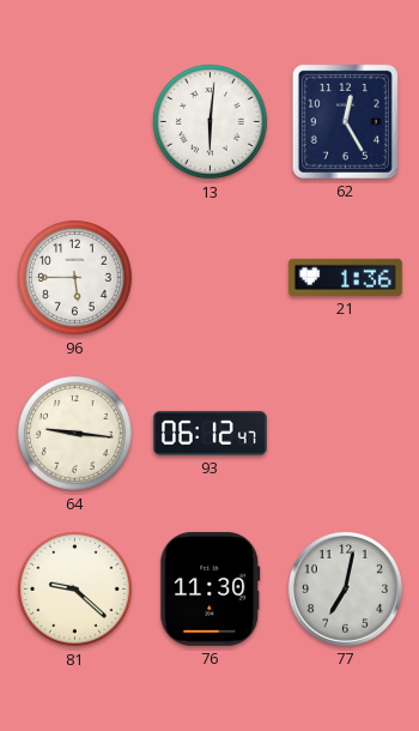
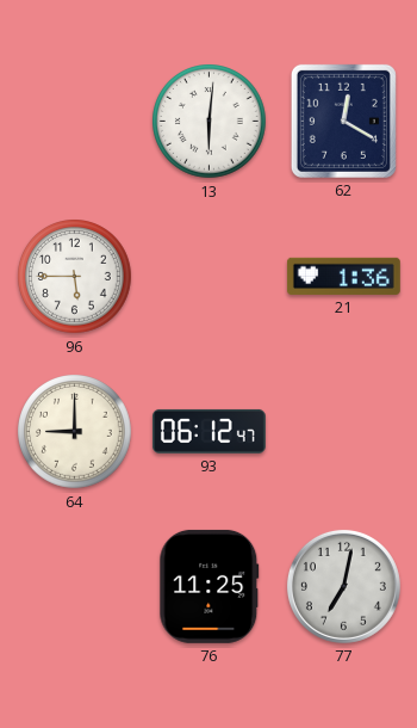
62: 12:25 -> 12:20 (343, 121)
64: 9:16 -> 9:00 (75, 432)
81: 9:22 -> none (75, 590)
76: 11:30 -> 11:25 (210, 586)
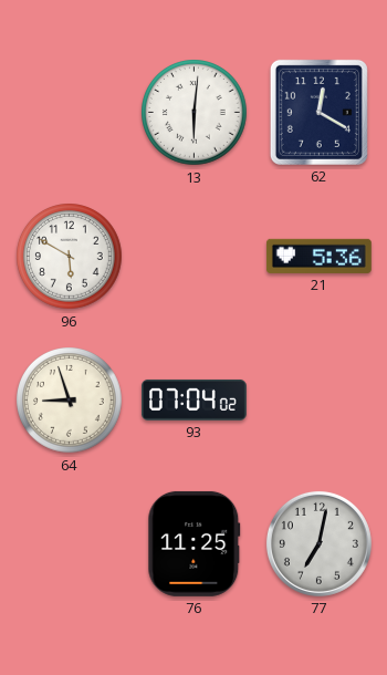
96: 5:45 -> 5:50 (70, 257)
21: 1:36 -> 5:36 (318, 256)
64: 9:00 -> 8:57 (70, 401)
93: 06:12 -> 07:04 (193, 399)
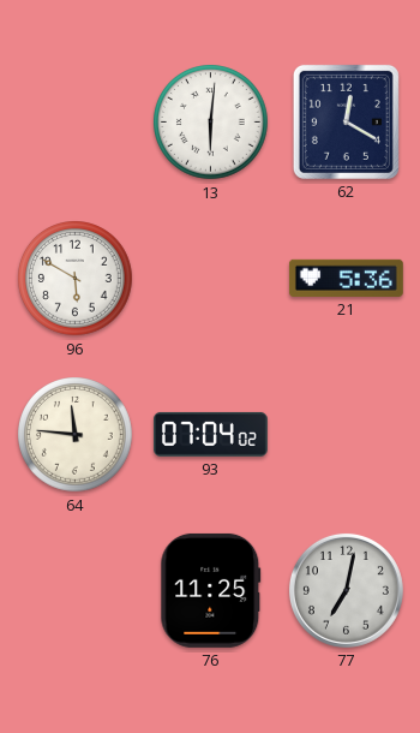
64: 8:57 -> 11:46 (76, 435)
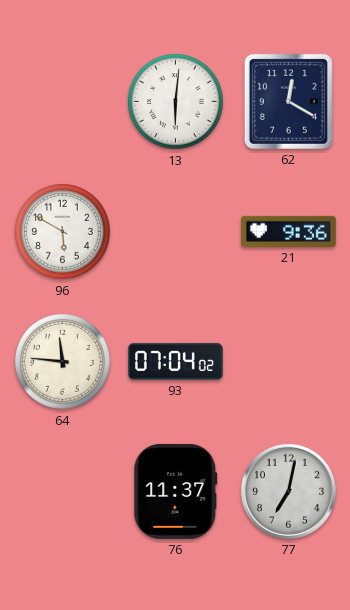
21: 5:36 -> 9:36 (288, 231)
76: 11:25 -> 11:37 (176, 491)
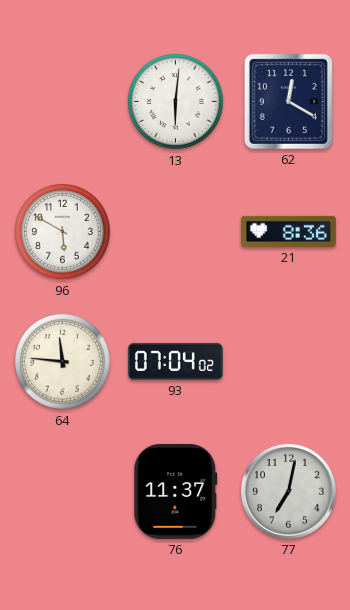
21: 9:36 -> 8:36 (288, 231)
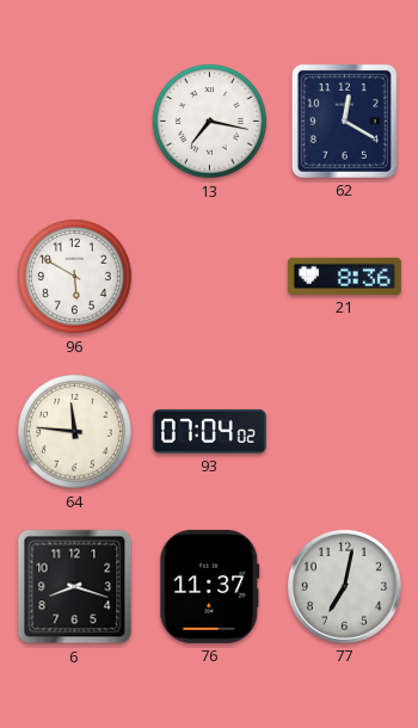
13: 6:01 -> 7:17 (210, 122)
6: none -> 8:18 (75, 587)
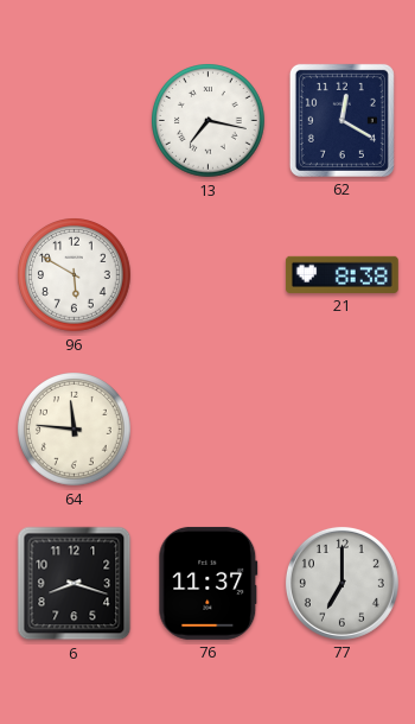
21: 8:36 -> 8:38 (341, 274)
93: 07:04 -> none (209, 431)
77: 7:02 -> 7:00 (341, 583)
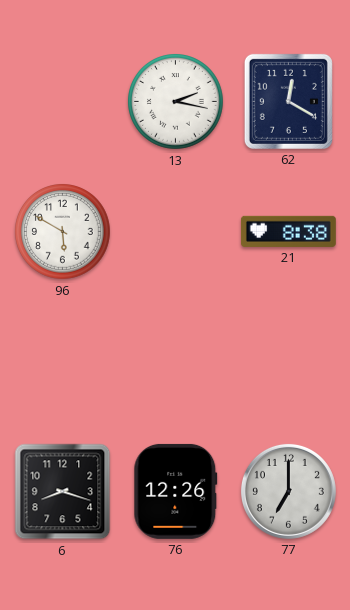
13: 7:17 -> 2:17 (176, 102)
64: 11:46 -> none (75, 430)
76: 11:37 -> 12:26 (176, 491)
